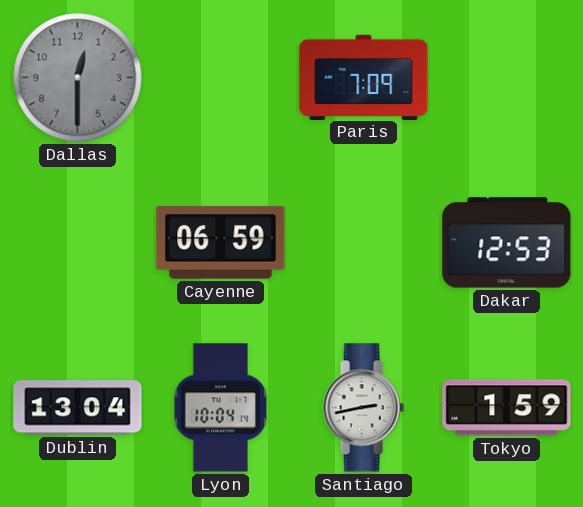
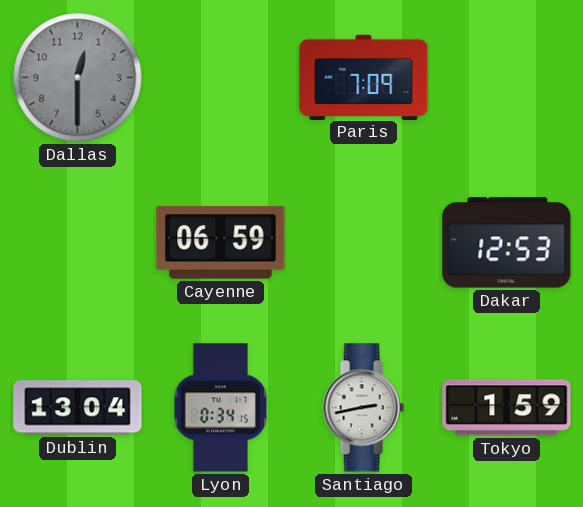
Lyon: 10:04 -> 0:34 (221, 408)
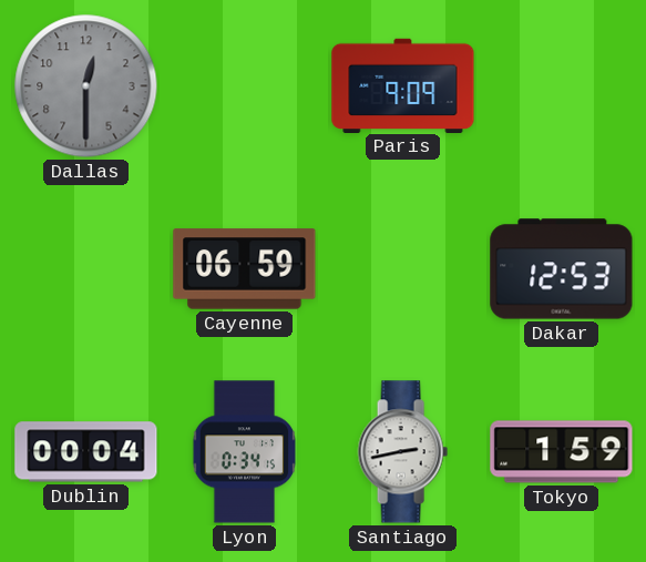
Paris: 7:09 -> 9:09 (403, 85)
Dublin: 13:04 -> 00:04 (86, 452)
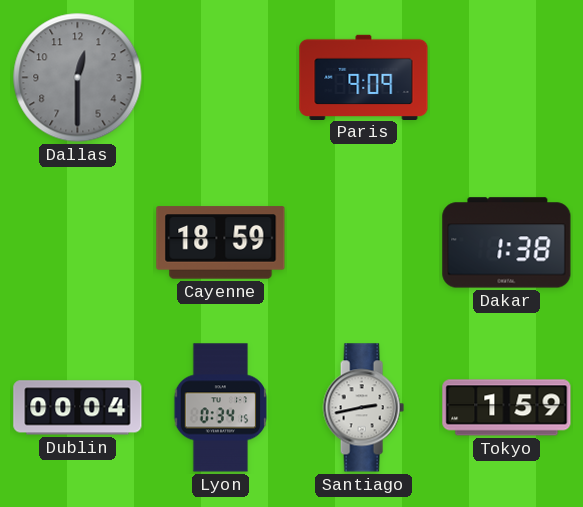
Cayenne: 06:59 -> 18:59 (221, 243)
Dakar: 12:53 -> 1:38 (507, 243)
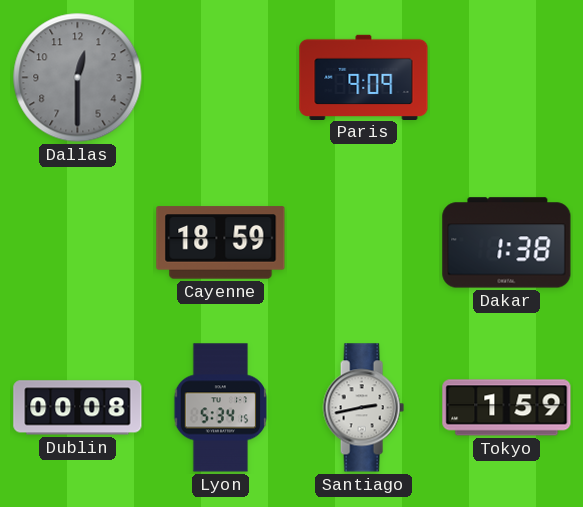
Dublin: 00:04 -> 00:08 (78, 408)
Lyon: 0:34 -> 5:34 (221, 408)
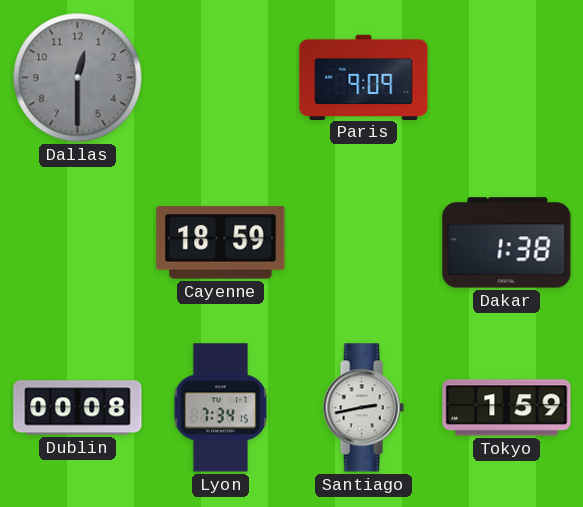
Lyon: 5:34 -> 7:34 (221, 408)
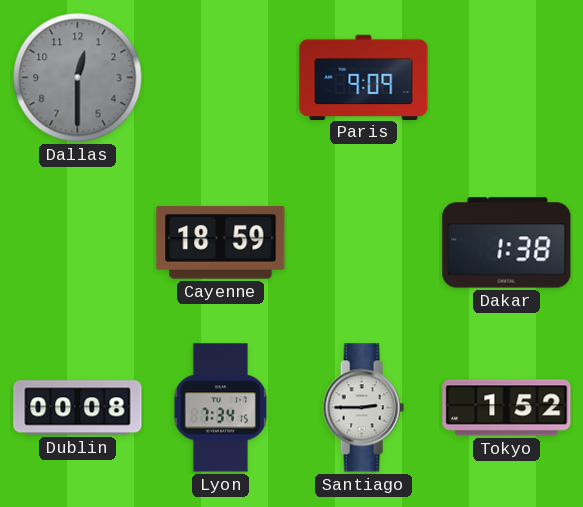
Santiago: 2:43 -> 2:45 (363, 408)
Tokyo: 1:59 -> 1:52 (507, 408)
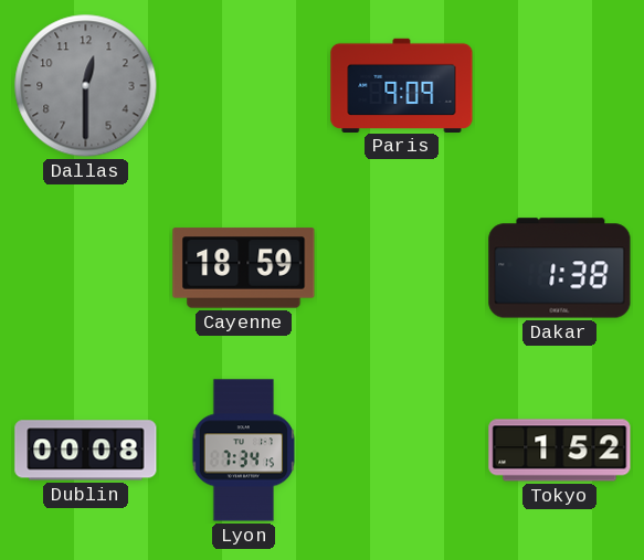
Santiago: 2:45 -> none (363, 408)
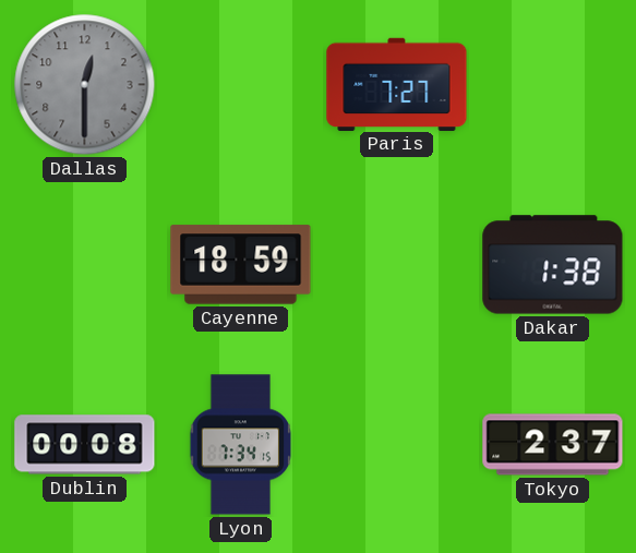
Paris: 9:09 -> 7:27 (397, 84)
Tokyo: 1:52 -> 2:37 (553, 445)
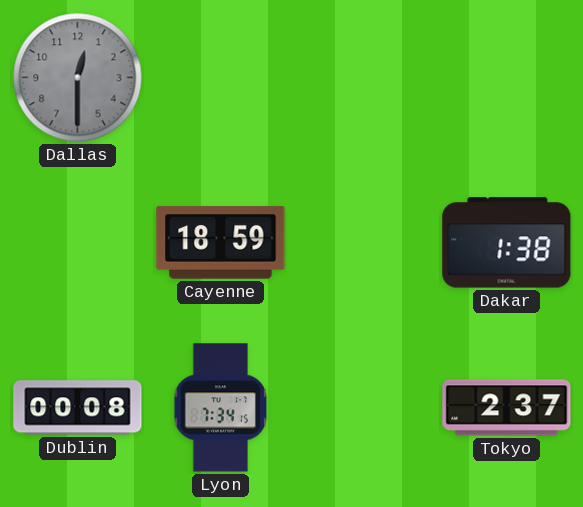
Paris: 7:27 -> none (397, 84)
